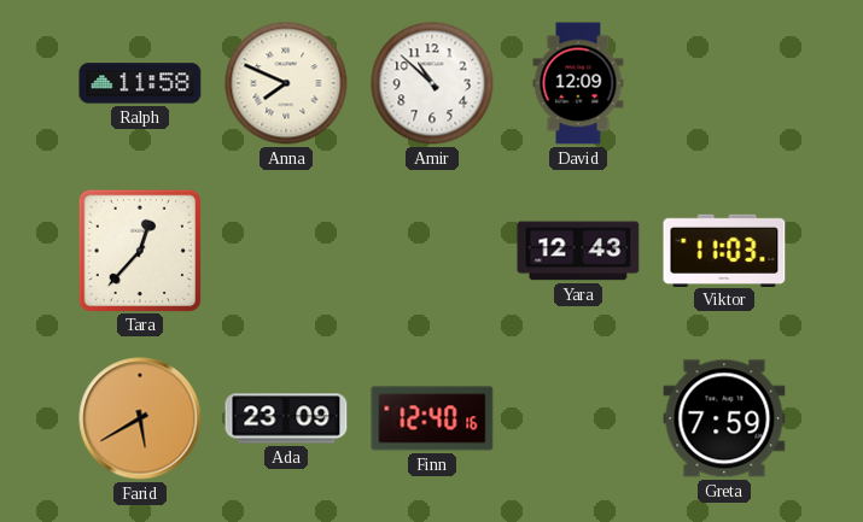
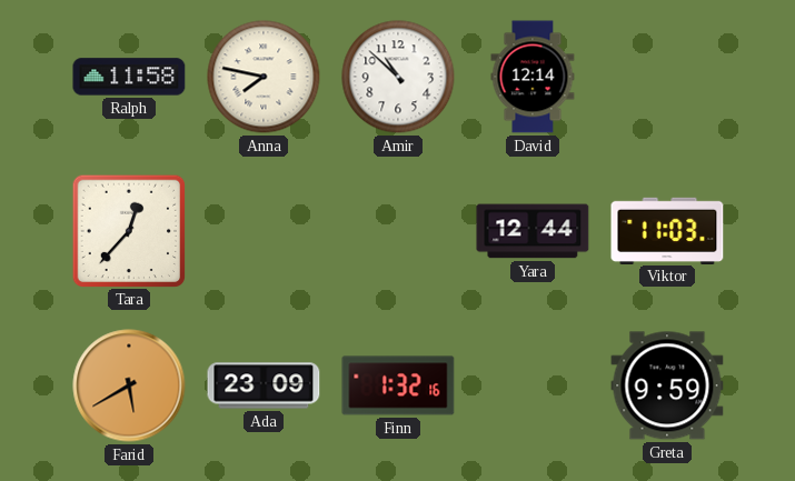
Anna: 7:49 -> 7:47 (264, 77)
David: 12:09 -> 12:14 (533, 77)
Yara: 12:43 -> 12:44 (533, 231)
Finn: 12:40 -> 1:32 (398, 385)
Greta: 7:59 -> 9:59 (667, 385)
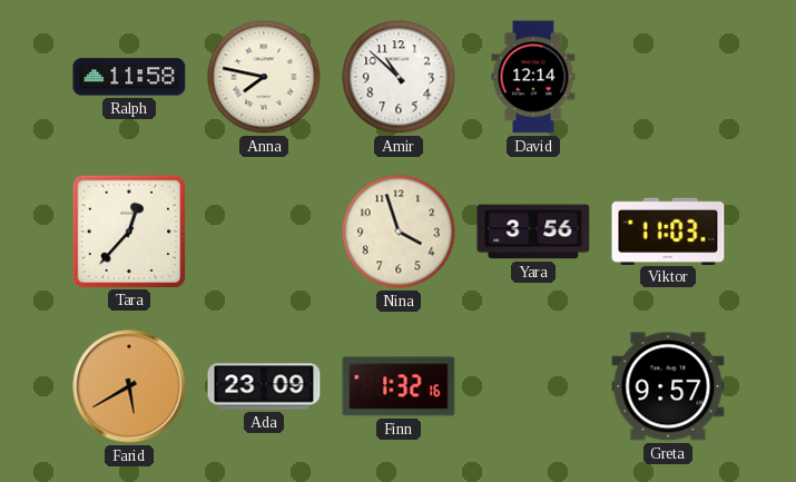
Nina: none -> 3:57 (399, 232)
Yara: 12:44 -> 3:56 (533, 232)
Greta: 9:59 -> 9:57 (668, 386)
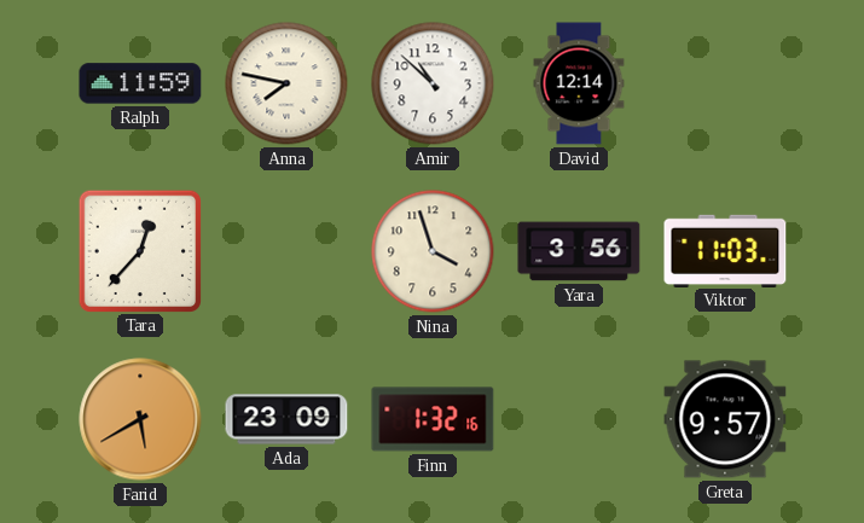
Ralph: 11:58 -> 11:59 (140, 83)
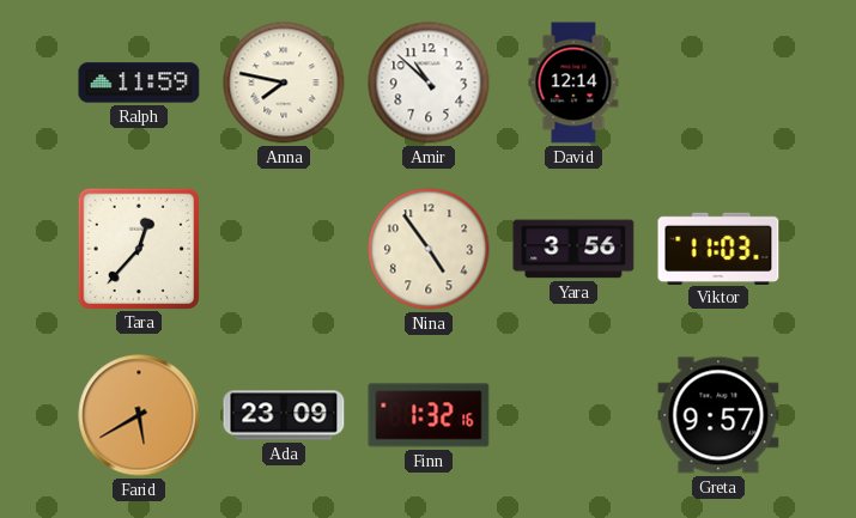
Nina: 3:57 -> 4:54 (429, 249)
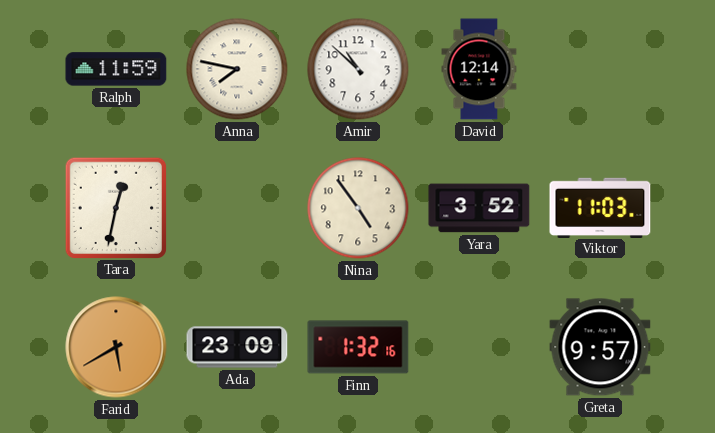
Tara: 12:37 -> 12:32 (115, 207)
Yara: 3:56 -> 3:52 (479, 208)
